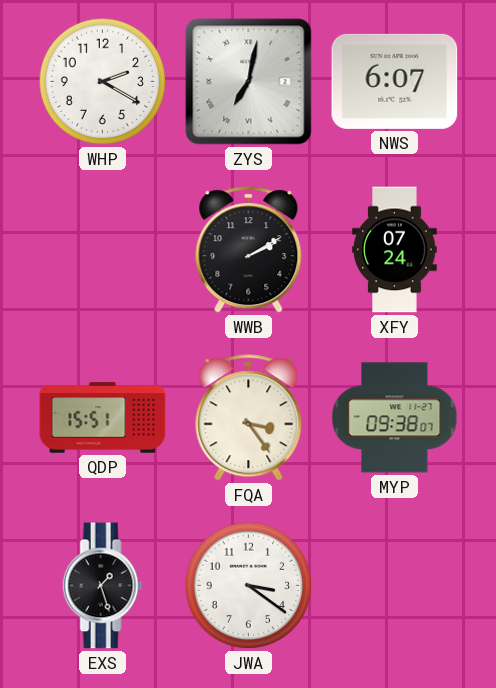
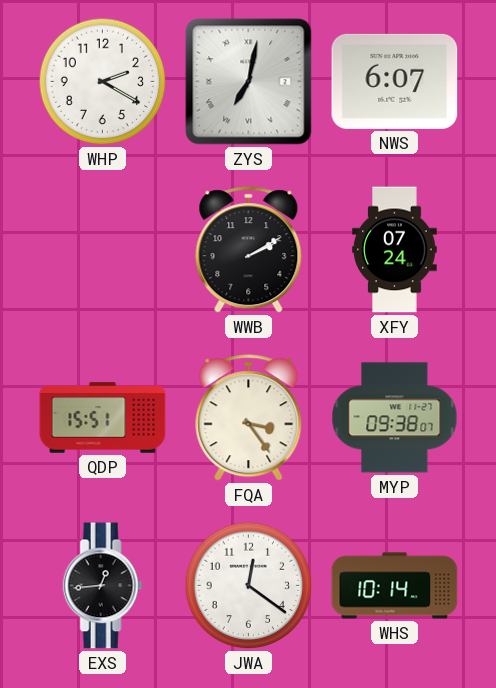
EXS: 1:27 -> 12:44 (103, 586)
JWA: 3:21 -> 12:21 (249, 586)
WHS: none -> 10:14 (395, 586)
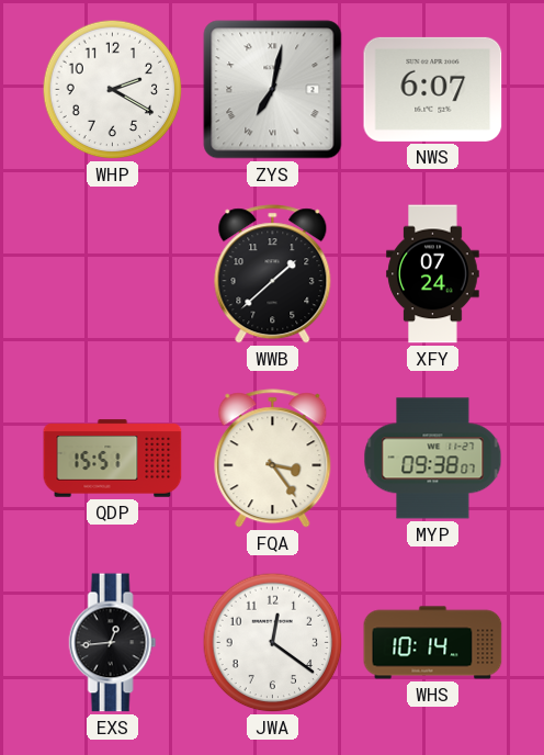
WWB: 2:10 -> 1:38 (273, 274)
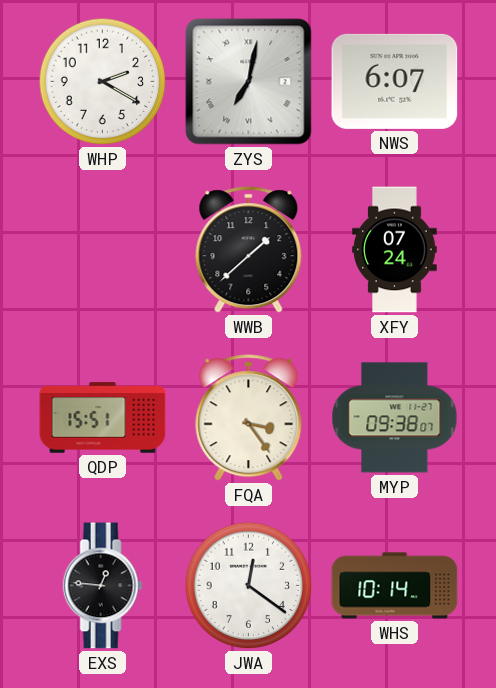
EXS: 12:44 -> 12:46 (103, 586)
